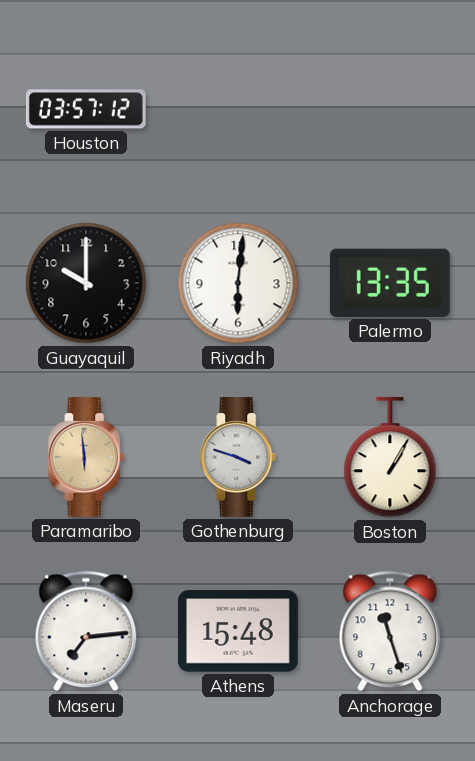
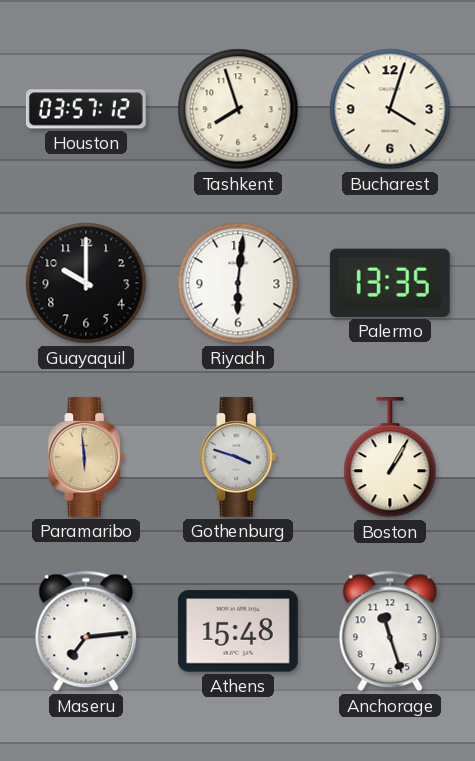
Tashkent: none -> 7:57 (238, 109)
Bucharest: none -> 4:03 (390, 109)
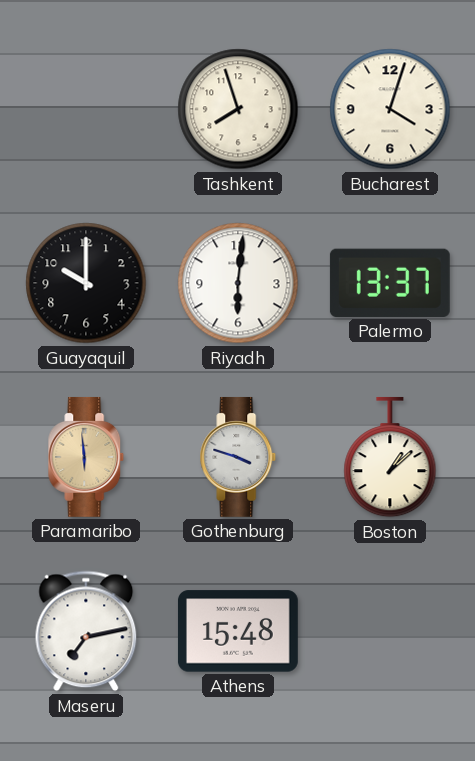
Houston: 03:57 -> none (86, 109)
Palermo: 13:35 -> 13:37 (390, 283)
Boston: 1:05 -> 1:08 (390, 457)
Maseru: 7:14 -> 7:13 (86, 631)
Anchorage: 11:27 -> none (390, 631)
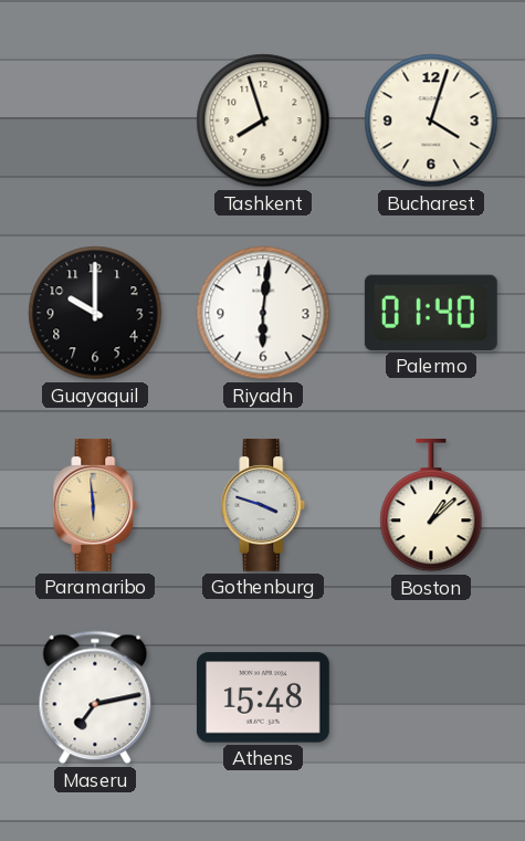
Palermo: 13:37 -> 01:40 (431, 313)
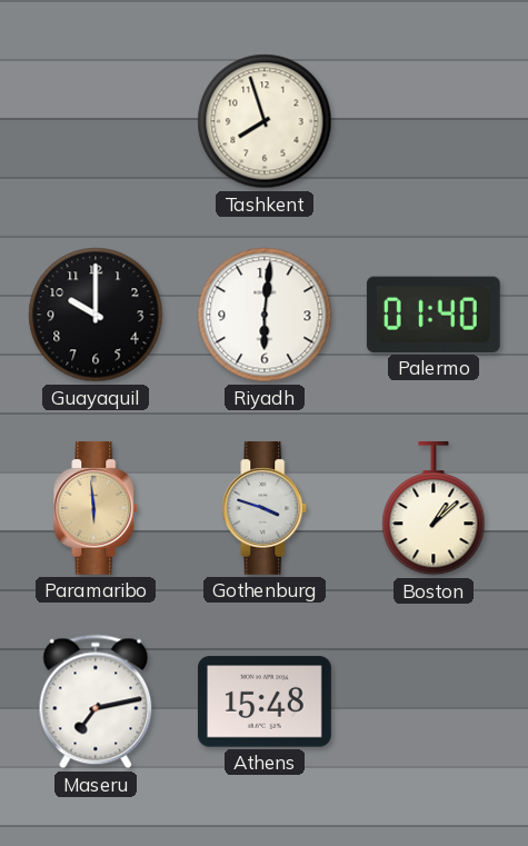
Bucharest: 4:03 -> none (431, 120)
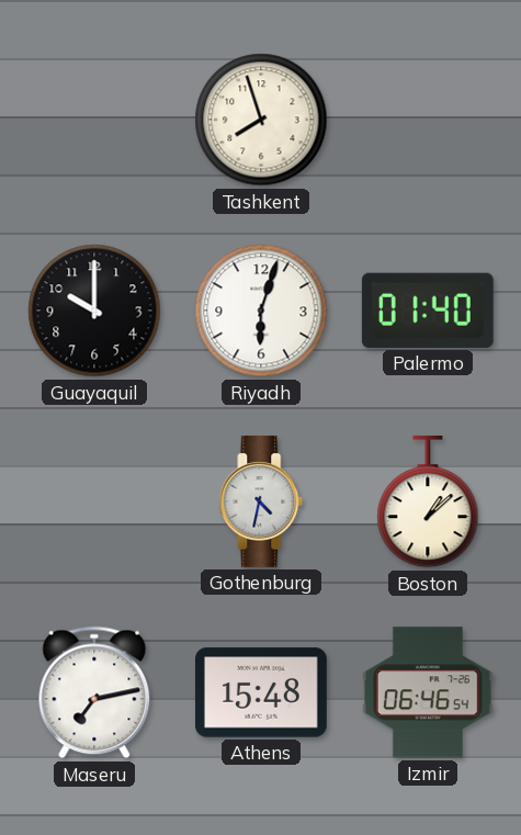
Riyadh: 6:01 -> 6:03 (261, 311)
Paramaribo: 5:59 -> none (96, 508)
Gothenburg: 3:48 -> 4:32 (261, 501)
Izmir: none -> 06:46 (428, 692)
